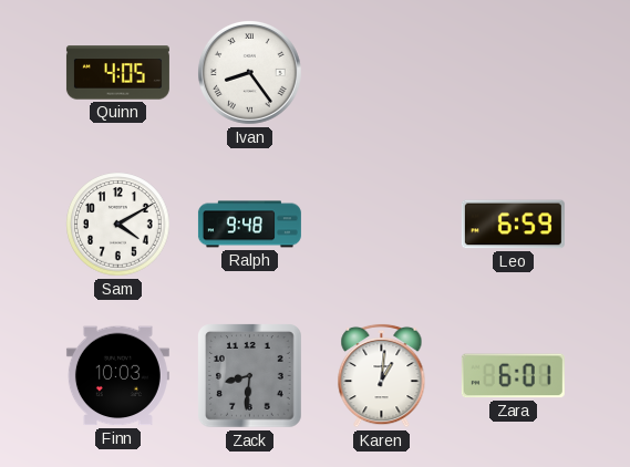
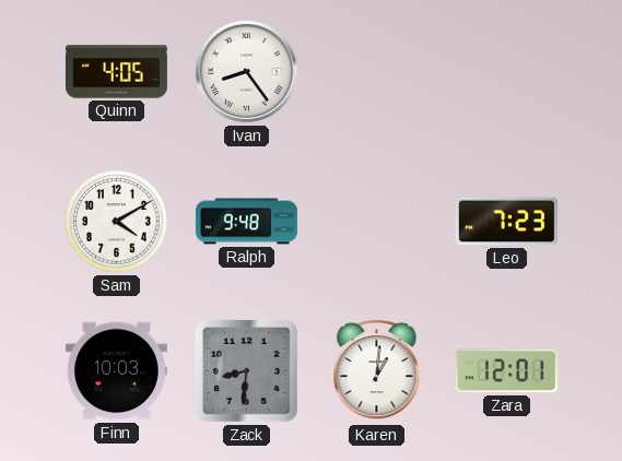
Leo: 6:59 -> 7:23 (506, 222)
Zara: 6:01 -> 12:01 (506, 371)
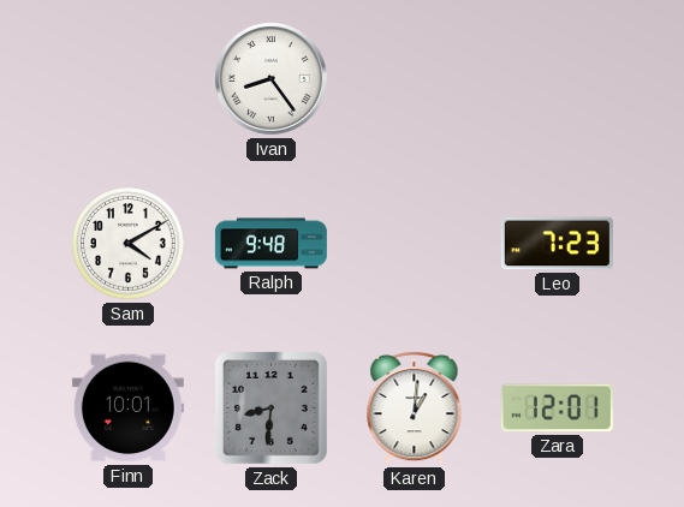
Quinn: 4:05 -> none (116, 72)
Finn: 10:03 -> 10:01 (127, 408)
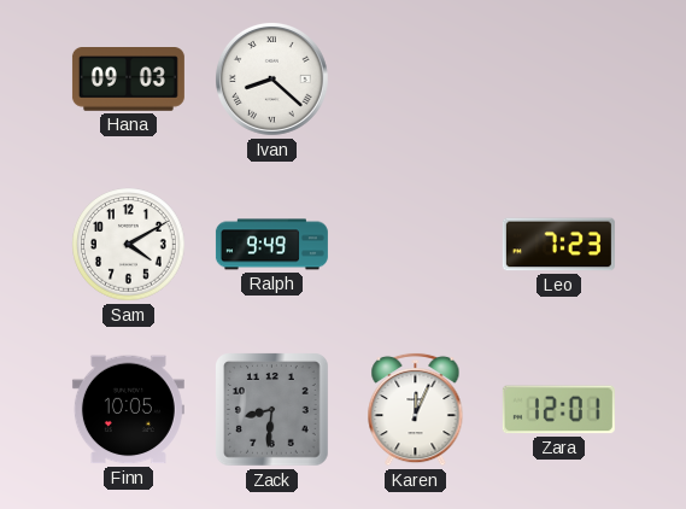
Hana: none -> 09:03 (128, 80)
Ivan: 8:24 -> 8:22 (271, 78)
Ralph: 9:48 -> 9:49 (271, 245)
Finn: 10:01 -> 10:05 (128, 410)
Karen: 1:01 -> 12:04 (416, 409)
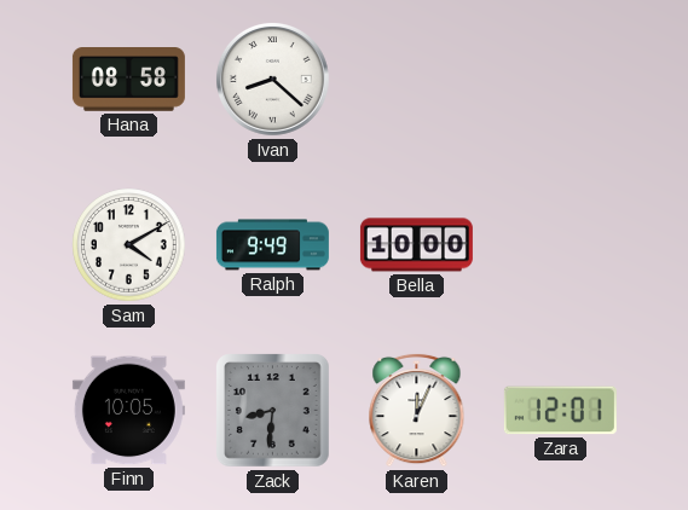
Hana: 09:03 -> 08:58 (128, 80)
Bella: none -> 10:00 (416, 245)
Leo: 7:23 -> none (558, 245)
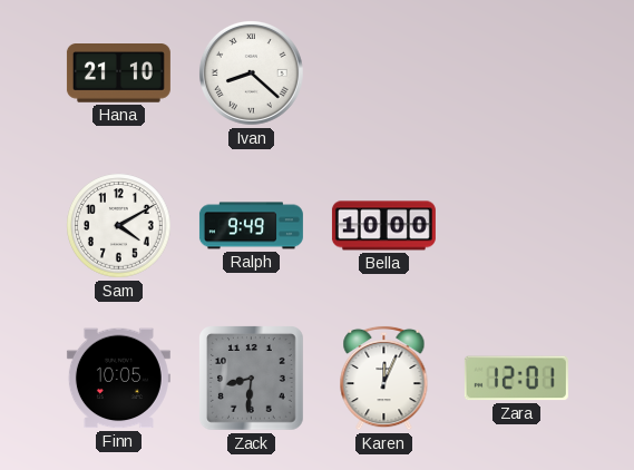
Hana: 08:58 -> 21:10 (118, 74)
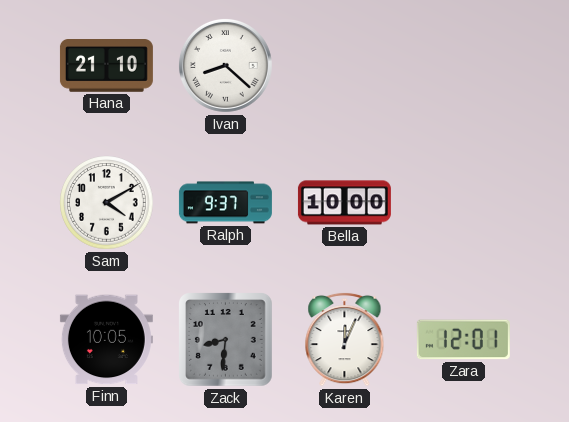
Ralph: 9:49 -> 9:37 (225, 203)
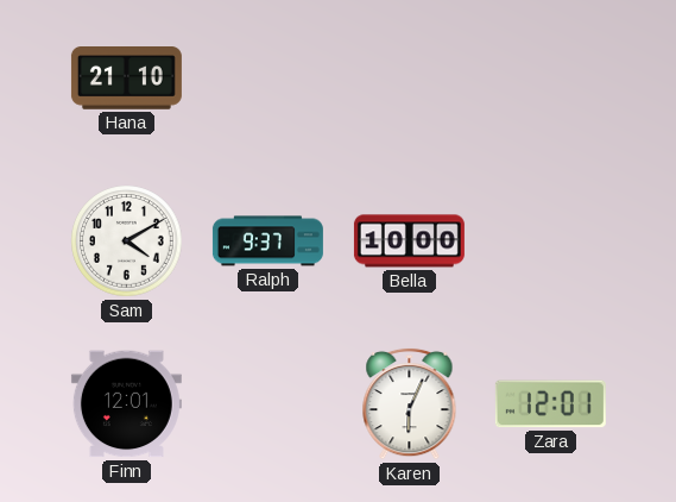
Ivan: 8:22 -> none (225, 65)
Finn: 10:05 -> 12:01 (126, 404)
Zack: 8:31 -> none (226, 340)
Karen: 12:04 -> 6:04 (410, 403)
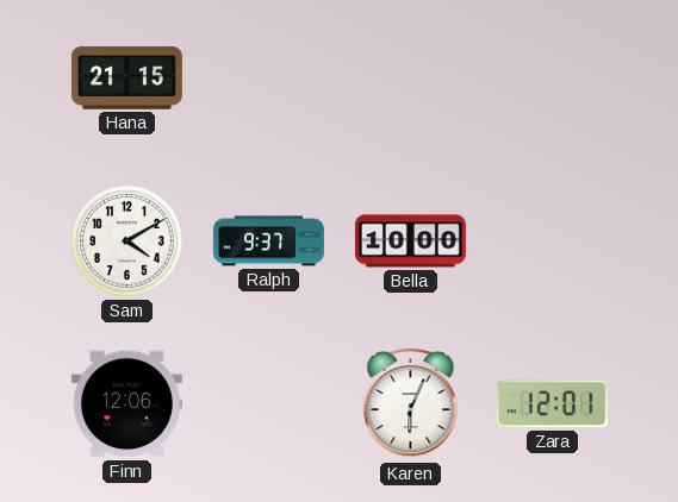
Hana: 21:10 -> 21:15 (126, 79)
Finn: 12:01 -> 12:06 (126, 404)
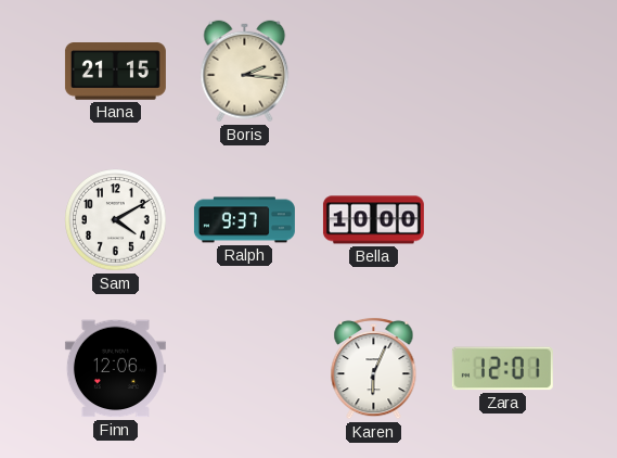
Boris: none -> 2:16 (245, 72)
